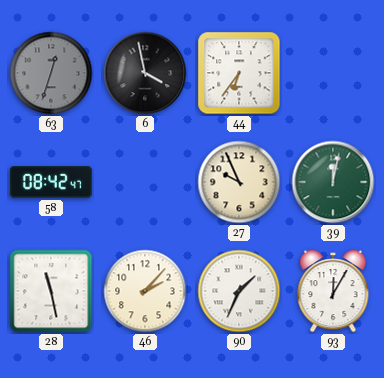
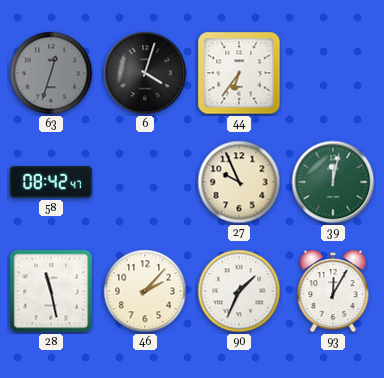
6: 3:58 -> 4:03 (145, 73)
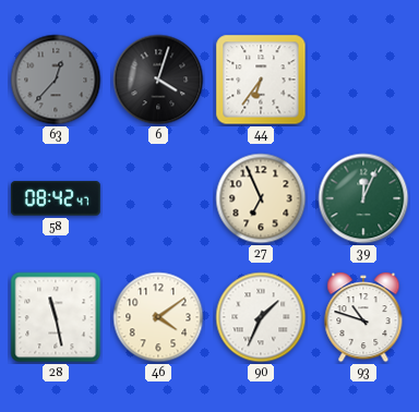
63: 12:33 -> 12:37 (56, 80)
27: 9:56 -> 6:56 (261, 198)
39: 12:02 -> 12:04 (363, 198)
46: 2:07 -> 4:09 (158, 317)
93: 12:05 -> 10:48 (363, 317)
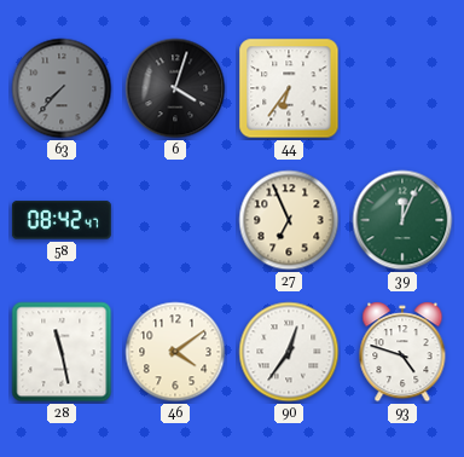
63: 12:37 -> 7:37 (62, 88)
90: 1:34 -> 12:36 (289, 352)
93: 10:48 -> 4:48 (402, 352)
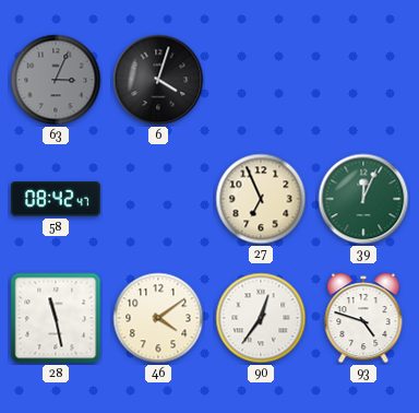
63: 7:37 -> 3:04 (56, 80)
44: 6:36 -> none (289, 88)
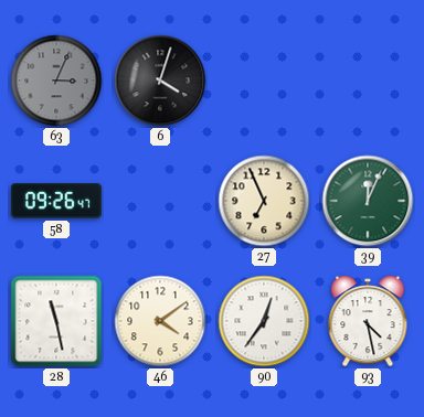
58: 08:42 -> 09:26 (56, 201)
93: 4:48 -> 4:28 (368, 321)
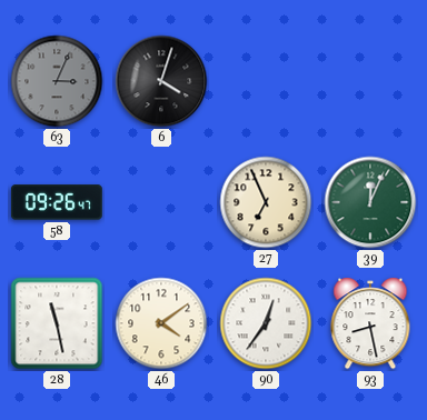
93: 4:28 -> 8:28 (370, 323)
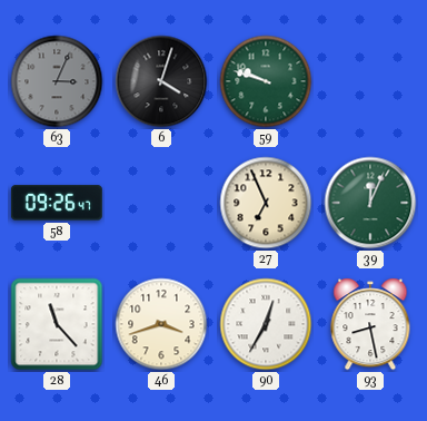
59: none -> 9:48 (266, 81)
28: 11:28 -> 11:23 (57, 324)
46: 4:09 -> 3:42 (161, 324)
90: 12:36 -> 12:35 (266, 324)
